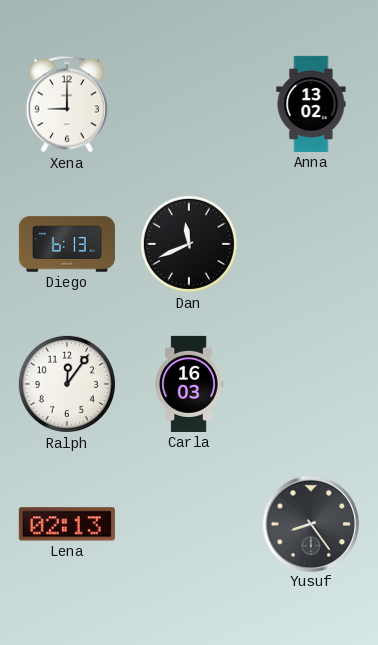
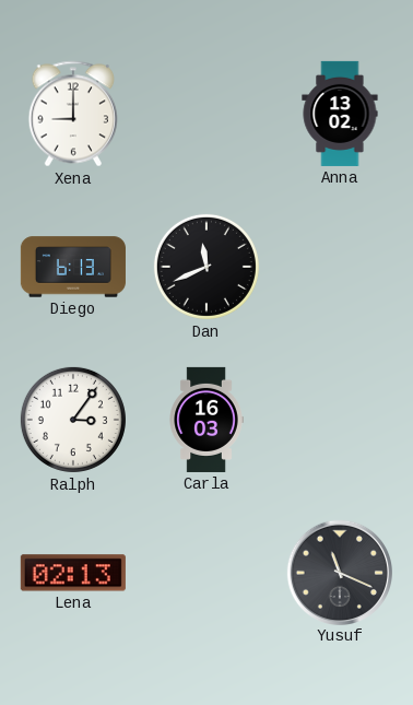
Ralph: 12:06 -> 3:06 (73, 420)
Yusuf: 8:24 -> 11:19 (339, 572)
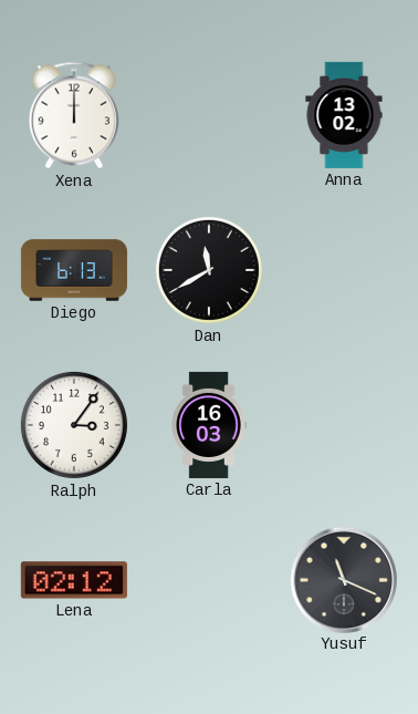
Xena: 9:00 -> 12:00 (73, 115)
Dan: 11:41 -> 11:40 (209, 270)
Lena: 02:13 -> 02:12 (74, 580)
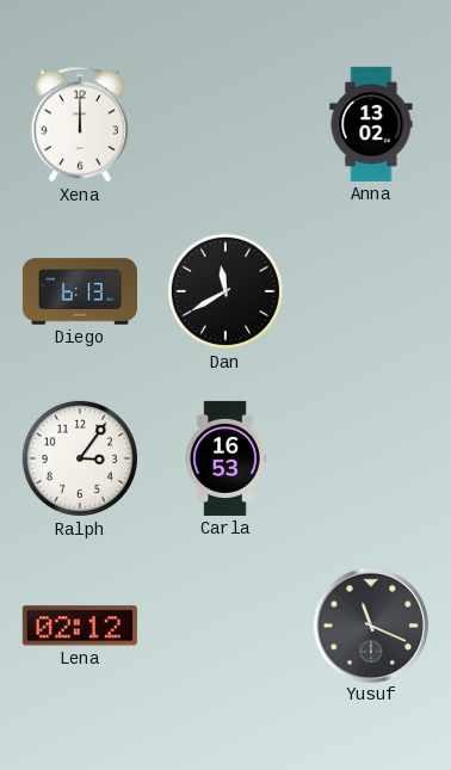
Carla: 16:03 -> 16:53 (225, 458)
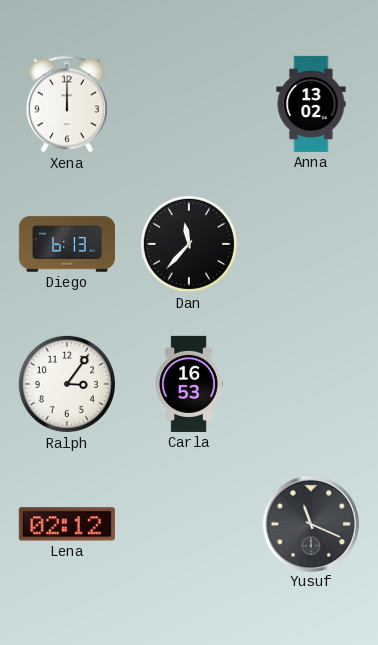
Dan: 11:40 -> 11:37 (189, 244)
